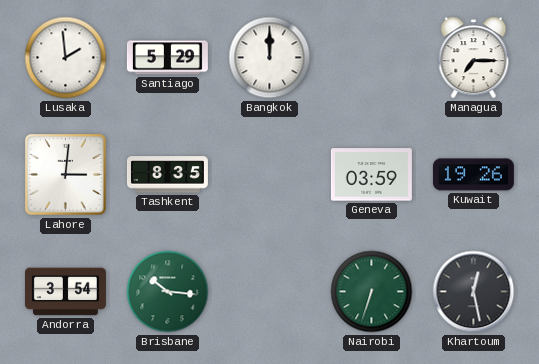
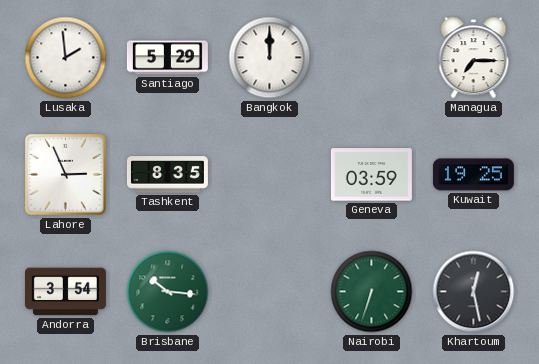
Lahore: 3:01 -> 2:56 (65, 174)
Kuwait: 19:26 -> 19:25 (473, 175)
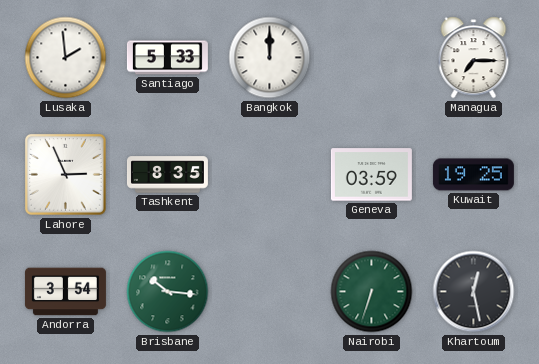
Santiago: 5:29 -> 5:33 (167, 58)
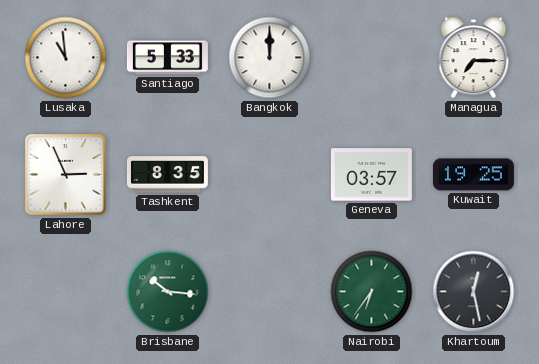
Lusaka: 1:59 -> 10:59 (66, 58)
Geneva: 03:59 -> 03:57 (371, 175)
Andorra: 3:54 -> none (65, 292)
Nairobi: 6:33 -> 6:36 (372, 292)
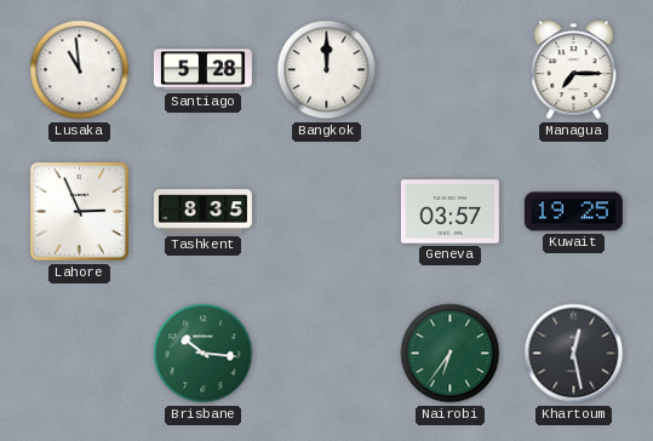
Santiago: 5:33 -> 5:28 (202, 70)
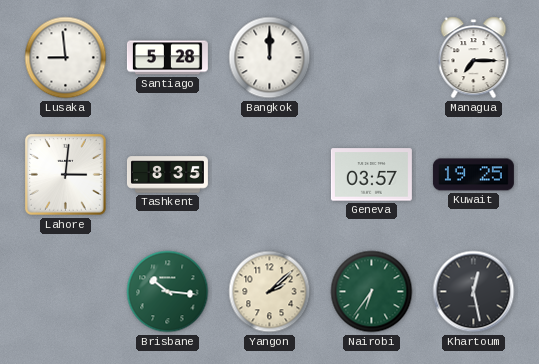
Lusaka: 10:59 -> 8:59 (66, 58)
Lahore: 2:56 -> 3:01 (65, 174)
Yangon: none -> 2:08 (270, 292)
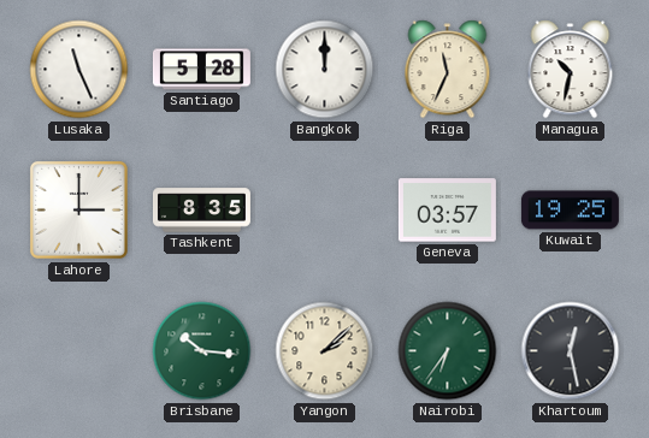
Lusaka: 8:59 -> 11:26 (79, 70)
Riga: none -> 11:34 (448, 70)
Managua: 7:15 -> 10:32 (571, 70)
Lahore: 3:01 -> 3:00 (78, 209)
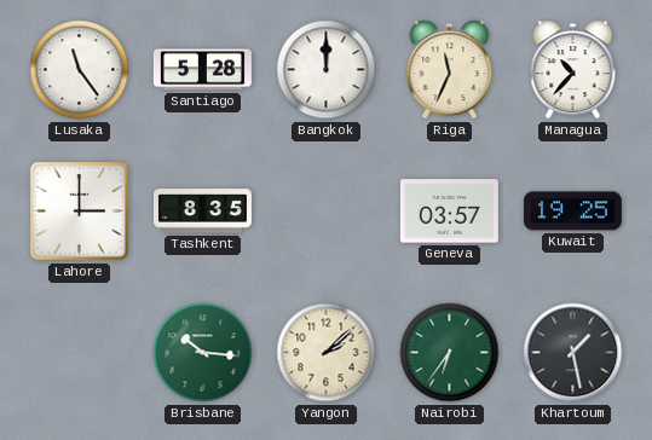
Lusaka: 11:26 -> 11:24 (80, 70)
Managua: 10:32 -> 10:37 (573, 70)
Khartoum: 12:28 -> 1:28 (573, 353)
